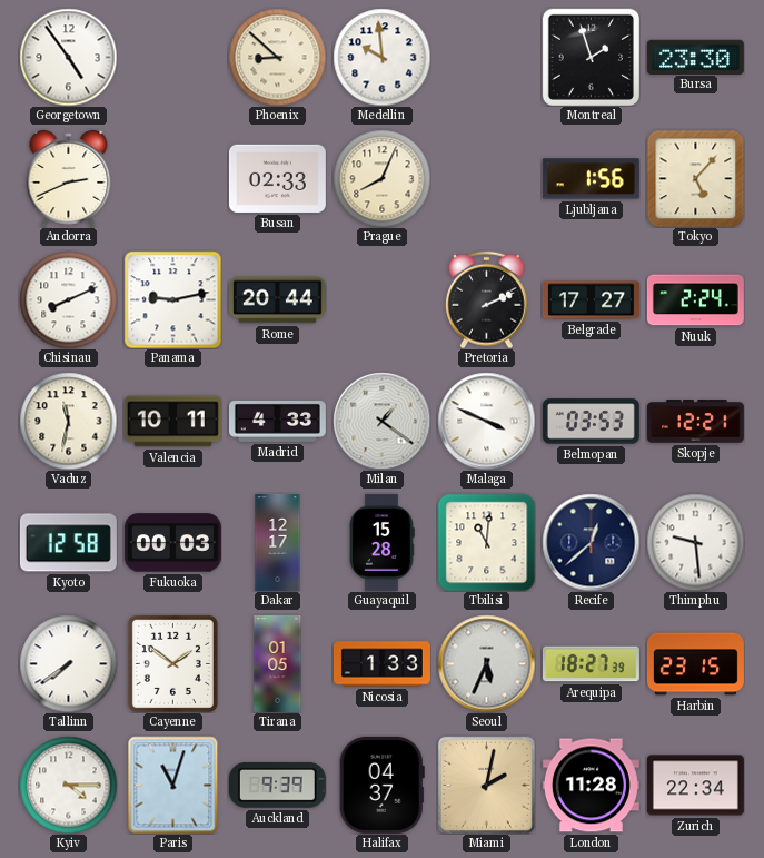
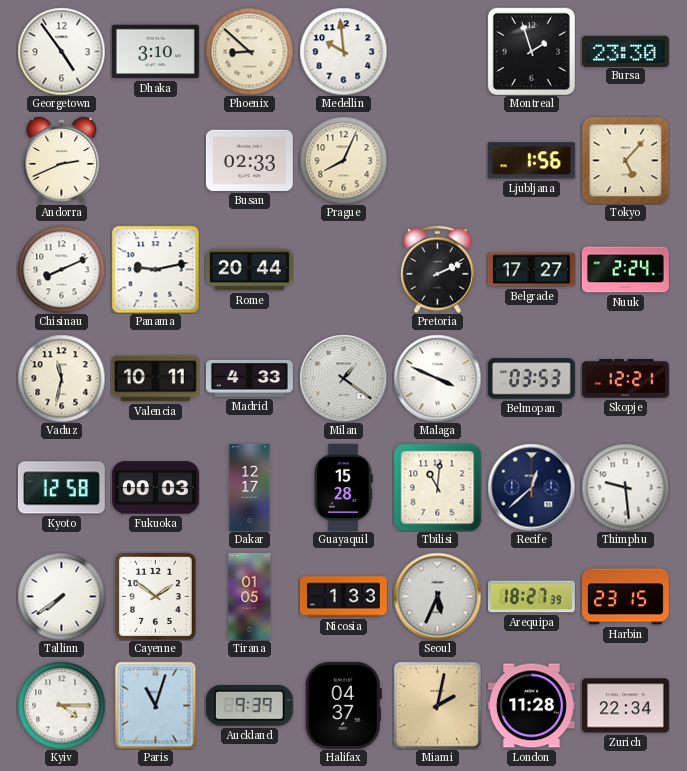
Dhaka: none -> 3:10 (155, 52)
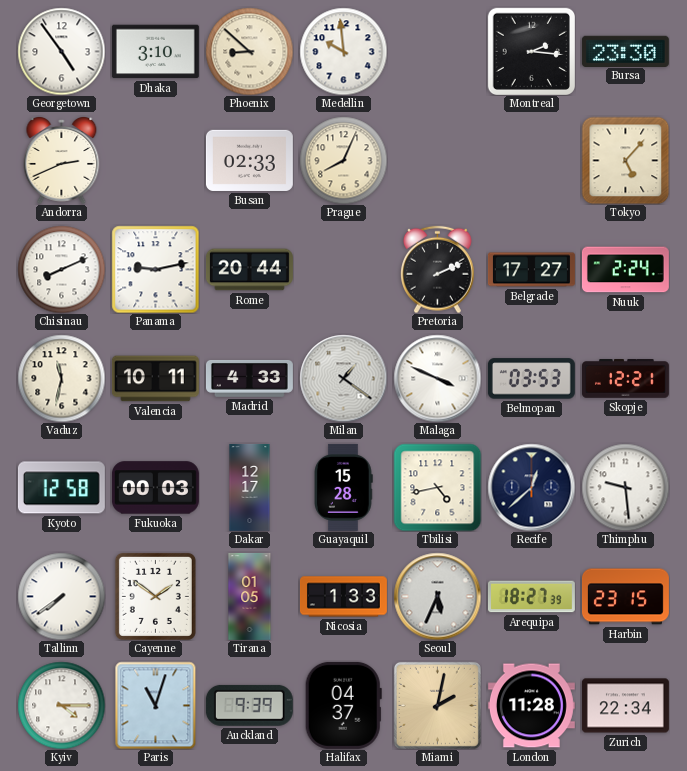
Montreal: 1:57 -> 2:16 (531, 51)
Ljubljana: 1:56 -> none (531, 161)
Tbilisi: 11:01 -> 4:43 (437, 487)
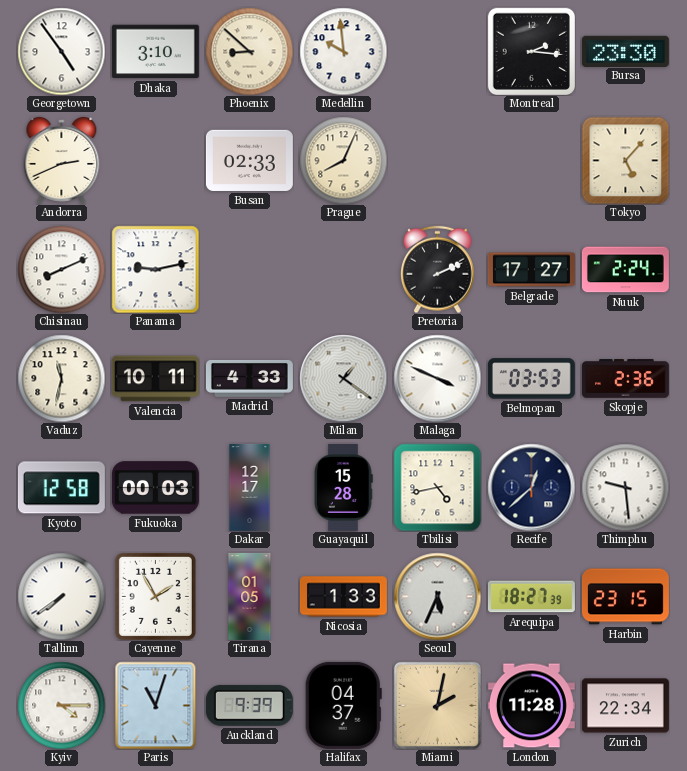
Rome: 20:44 -> none (249, 270)
Skopje: 12:21 -> 2:36 (625, 379)
Cayenne: 1:51 -> 1:55 (155, 596)
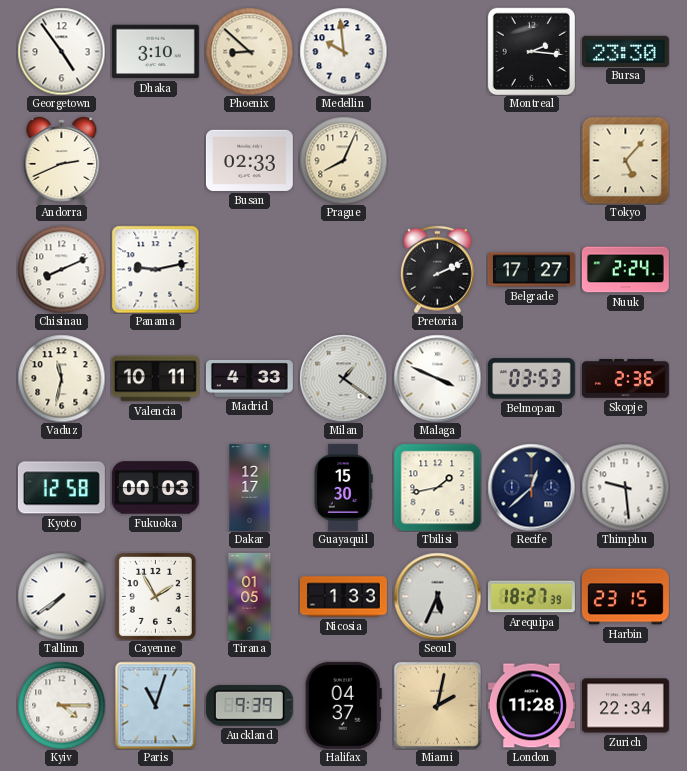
Guayaquil: 15:28 -> 15:30 (343, 487)
Tbilisi: 4:43 -> 1:43 (437, 487)
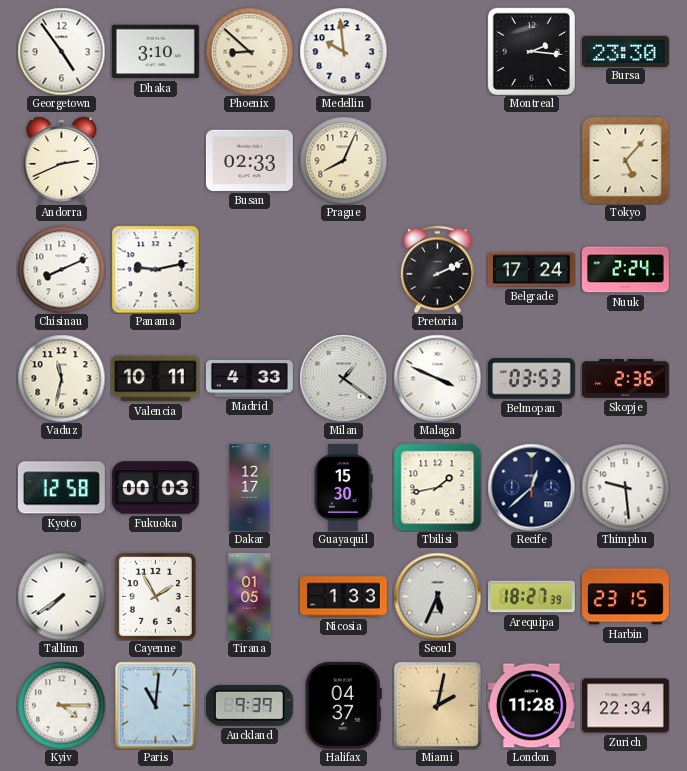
Belgrade: 17:27 -> 17:24 (531, 270)
Paris: 11:03 -> 11:01 (156, 705)
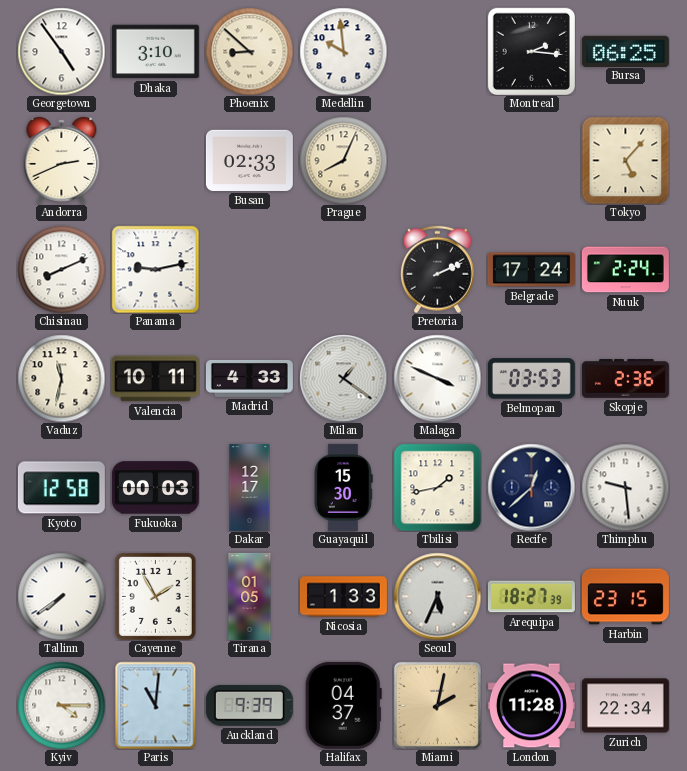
Bursa: 23:30 -> 06:25 (625, 51)
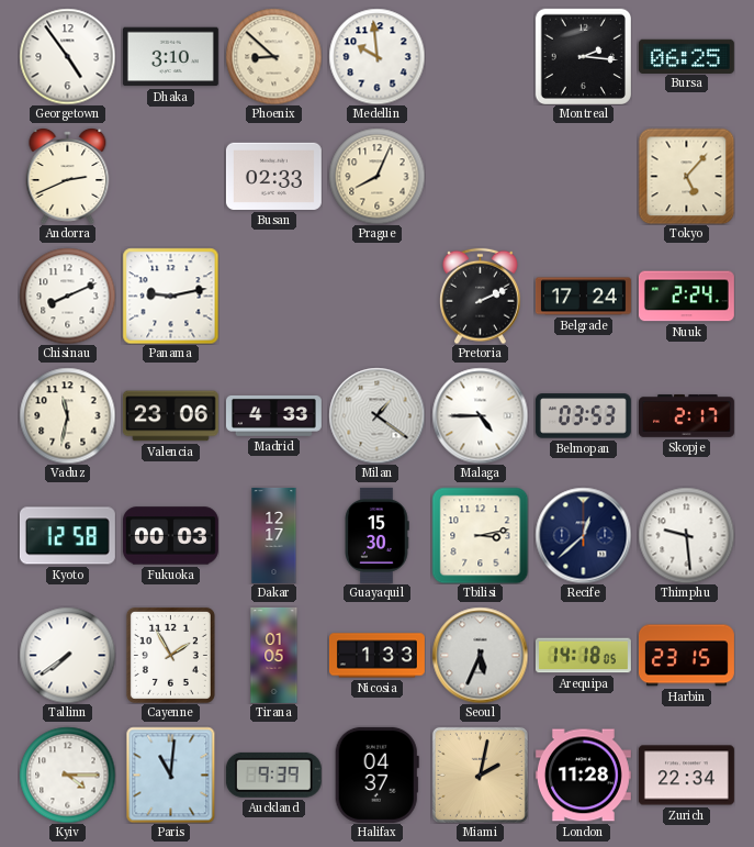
Valencia: 10:11 -> 23:06 (170, 416)
Malaga: 3:49 -> 4:45 (480, 415)
Skopje: 2:36 -> 2:17 (686, 416)
Tbilisi: 1:43 -> 3:13 (480, 535)
Arequipa: 18:27 -> 14:18 (583, 656)
